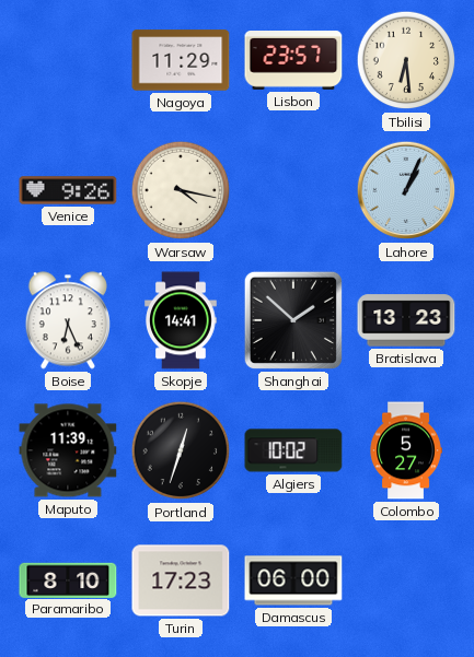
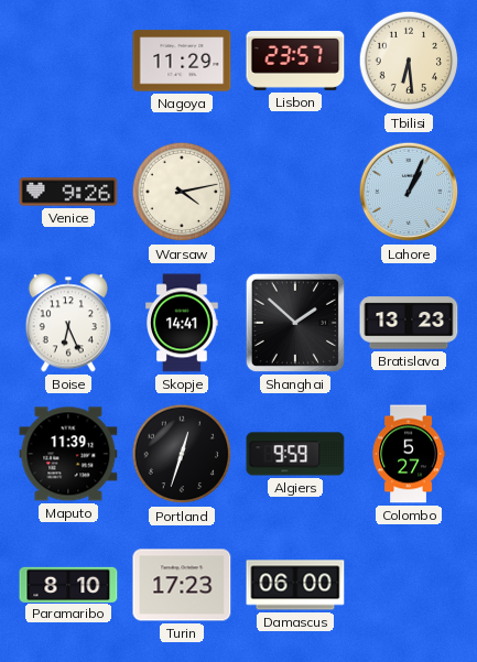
Warsaw: 4:17 -> 4:13 (182, 192)
Algiers: 10:02 -> 9:59 (295, 454)
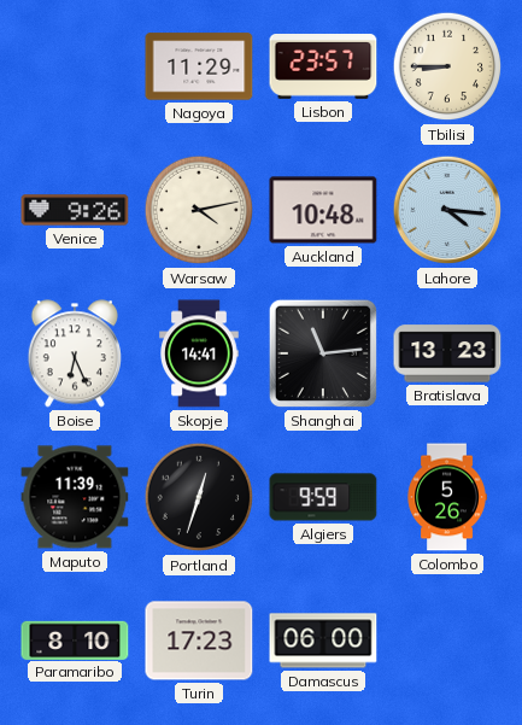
Tbilisi: 6:29 -> 8:45 (447, 66)
Auckland: none -> 10:48 (323, 210)
Lahore: 1:04 -> 4:16 (447, 210)
Shanghai: 1:52 -> 11:14 (323, 353)
Colombo: 5:27 -> 5:26 (447, 497)
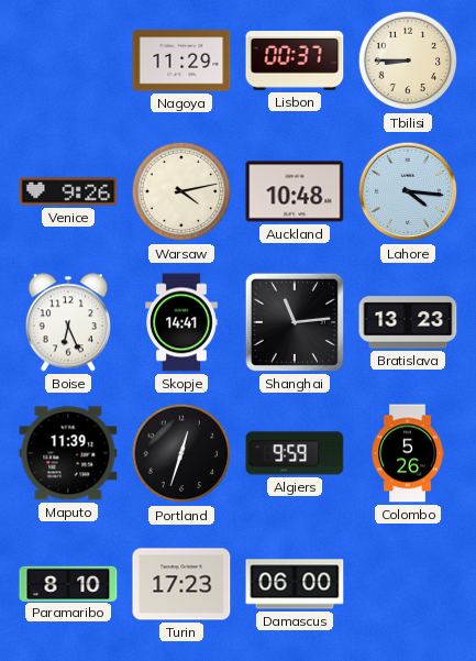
Lisbon: 23:57 -> 00:37 (295, 62)
